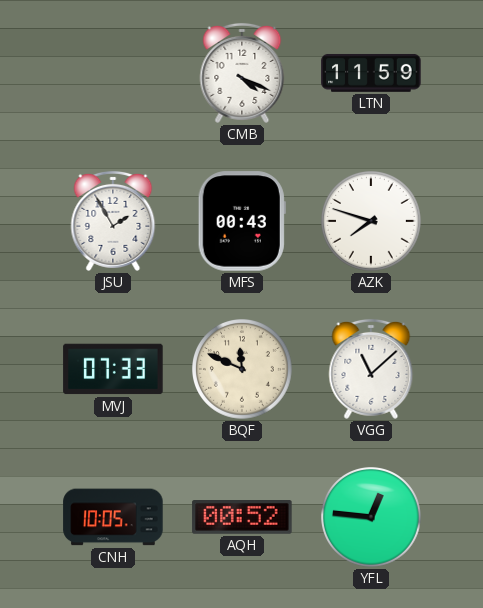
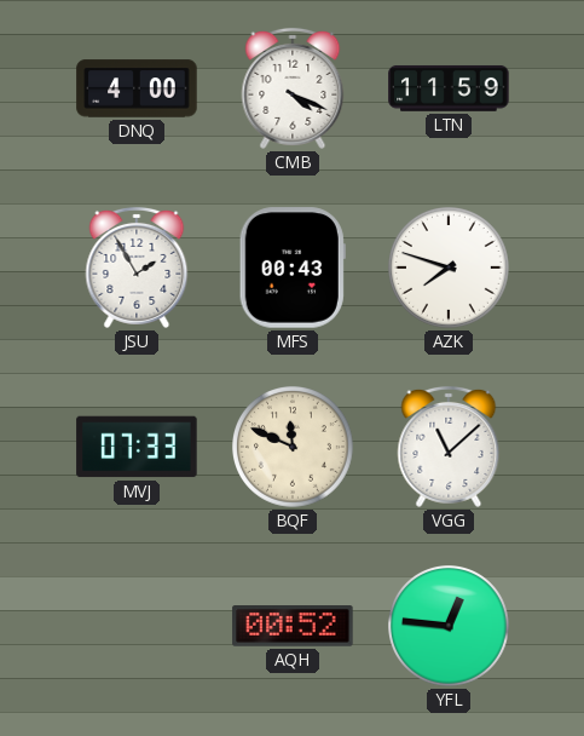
DNQ: none -> 4:00 (137, 88)
CNH: 10:05 -> none (113, 517)
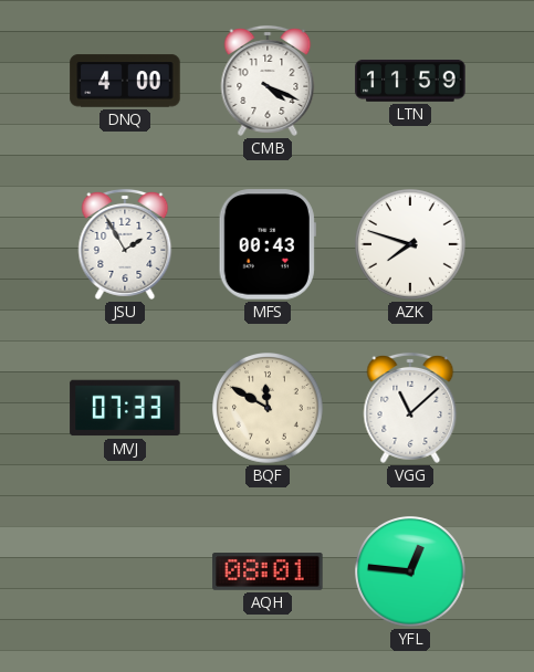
BQF: 11:49 -> 11:50 (269, 409)
AQH: 00:52 -> 08:01 (268, 573)
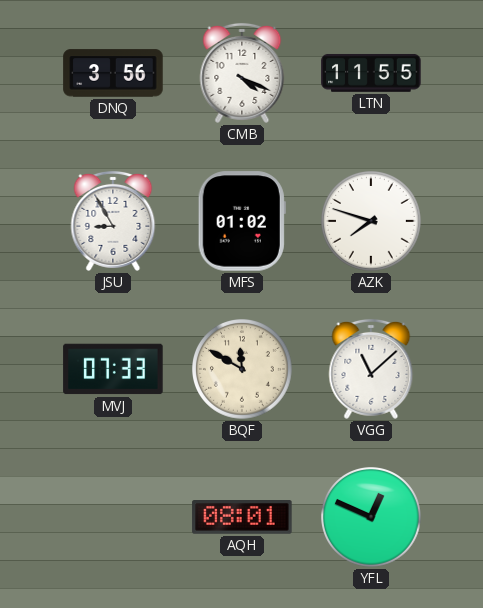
DNQ: 4:00 -> 3:56 (113, 73)
LTN: 11:59 -> 11:55 (371, 73)
JSU: 1:55 -> 8:55 (113, 221)
MFS: 00:43 -> 01:02 (242, 221)
YFL: 12:46 -> 12:49 (372, 518)
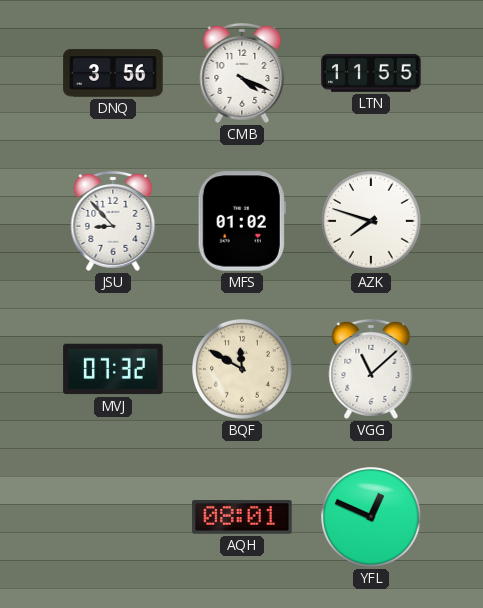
JSU: 8:55 -> 8:53 (113, 221)
MVJ: 07:33 -> 07:32 (113, 369)
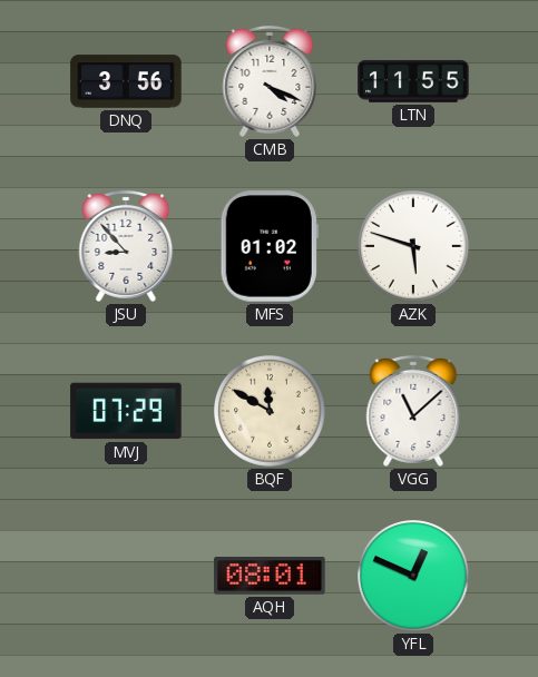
AZK: 7:48 -> 5:48 (414, 247)
MVJ: 07:32 -> 07:29 (126, 411)
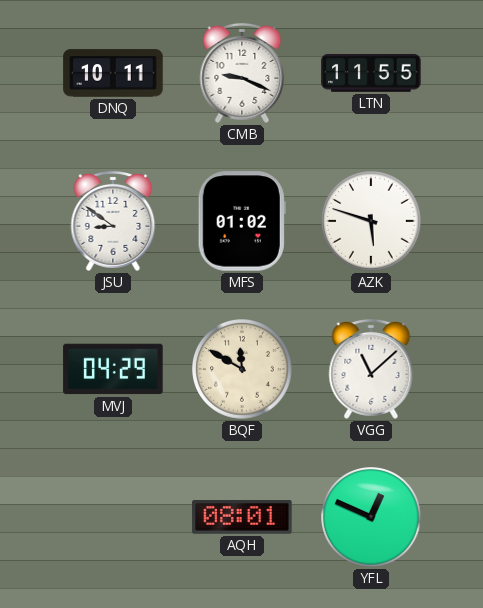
DNQ: 3:56 -> 10:11 (113, 73)
CMB: 4:19 -> 9:19 (242, 73)
JSU: 8:53 -> 8:51 (113, 221)
MVJ: 07:29 -> 04:29 (113, 369)
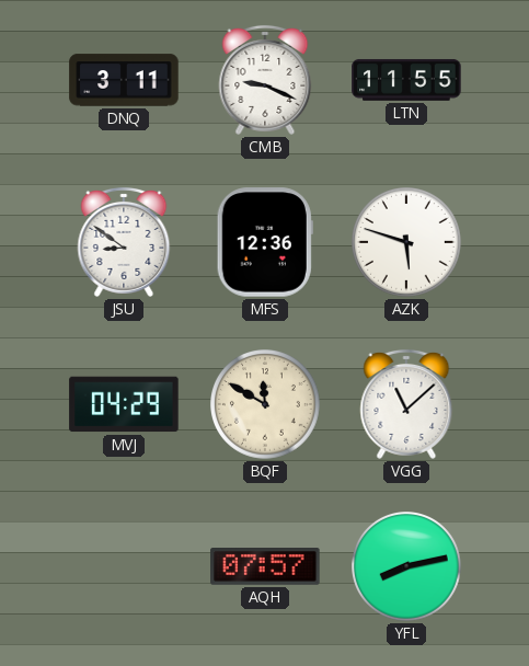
DNQ: 10:11 -> 3:11 (124, 80)
MFS: 01:02 -> 12:36 (265, 242)
AQH: 08:01 -> 07:57 (265, 567)
YFL: 12:49 -> 8:13 (407, 567)
